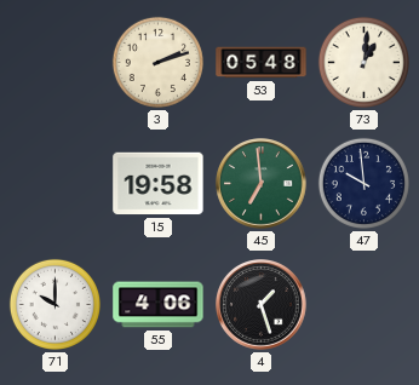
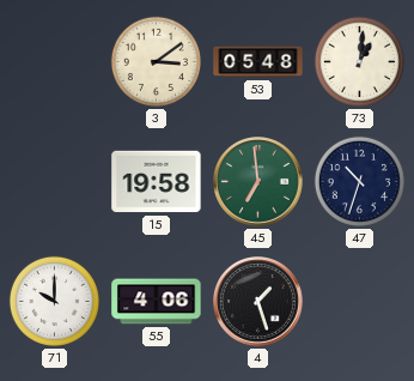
3: 2:12 -> 3:09 (156, 61)
47: 9:59 -> 10:33 (359, 181)
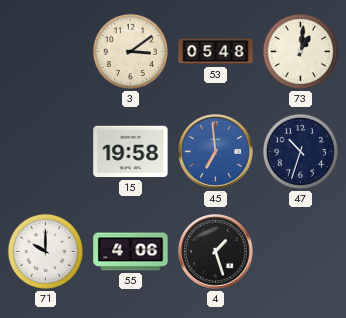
45 dial: green -> blue (216, 152)
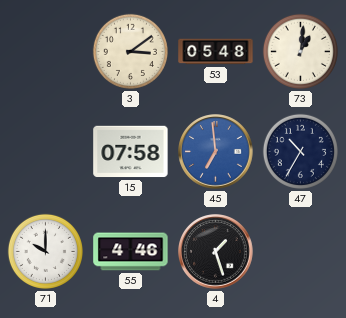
15: 19:58 -> 07:58 (131, 152)
47: 10:33 -> 10:35 (300, 151)
55: 4:06 -> 4:46 (131, 252)
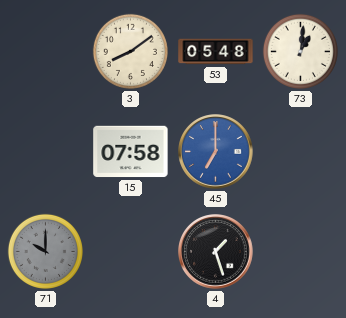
3: 3:09 -> 8:09 (130, 51)
45: 6:59 -> 7:00 (216, 152)
47: 10:35 -> none (300, 151)
71 dial: white -> grey (45, 251)
55: 4:46 -> none (131, 252)
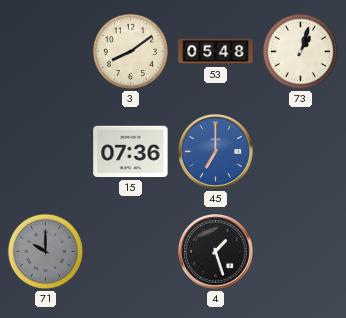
73: 1:01 -> 1:03 (300, 51)
15: 07:58 -> 07:36 (131, 152)
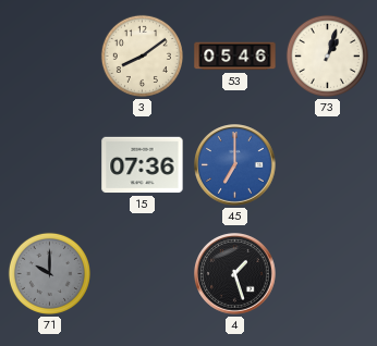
53: 05:48 -> 05:46 (235, 57)
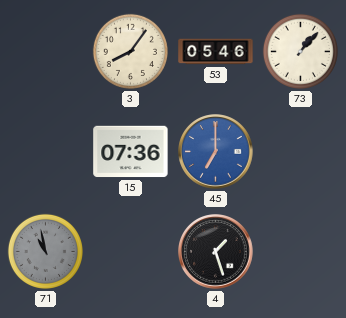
3: 8:09 -> 8:06 (130, 51)
73: 1:03 -> 1:07 (300, 51)
71: 10:00 -> 10:58 (45, 251)
